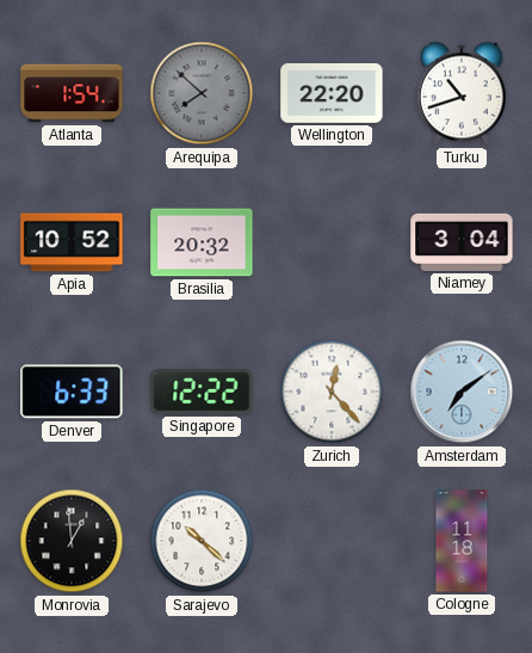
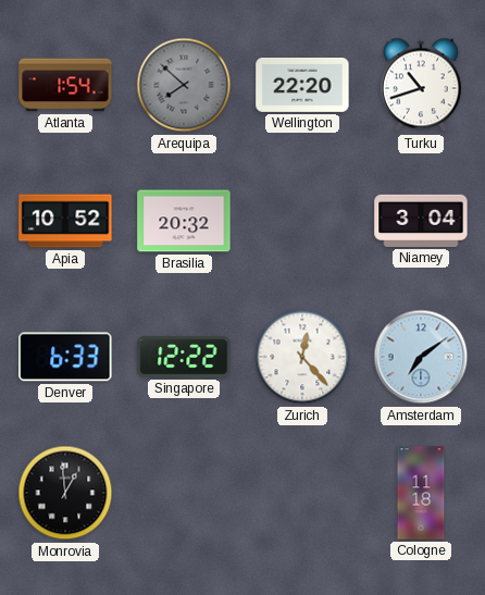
Sarajevo: 10:22 -> none (202, 541)
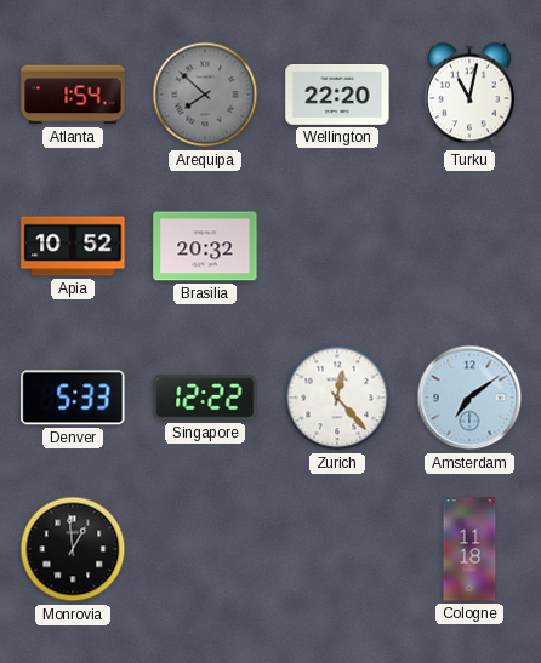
Turku: 10:42 -> 11:02 (469, 95)
Niamey: 3:04 -> none (421, 221)
Denver: 6:33 -> 5:33 (73, 398)
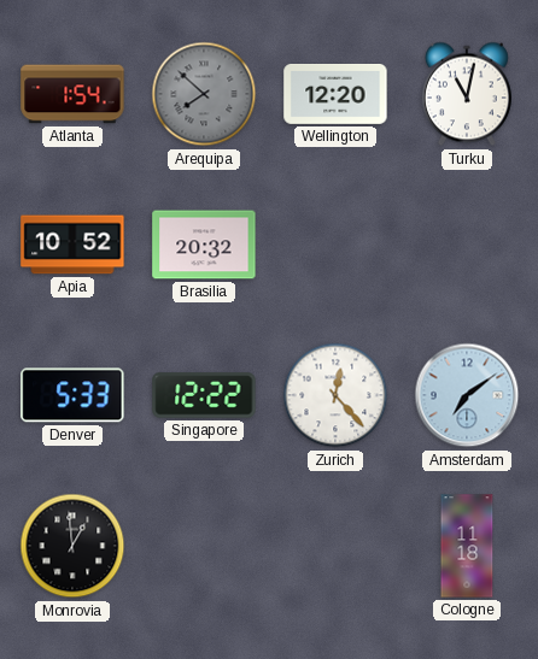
Wellington: 22:20 -> 12:20 (335, 95)
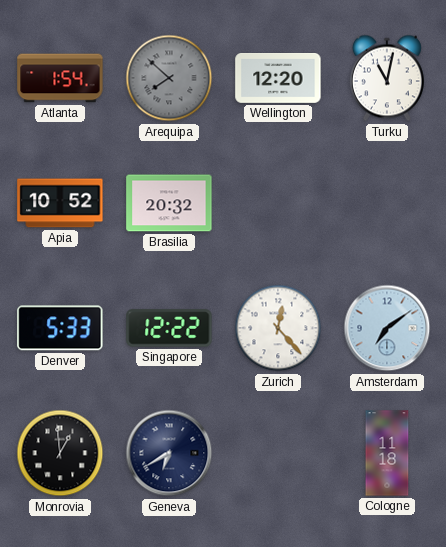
Geneva: none -> 6:40 (169, 453)
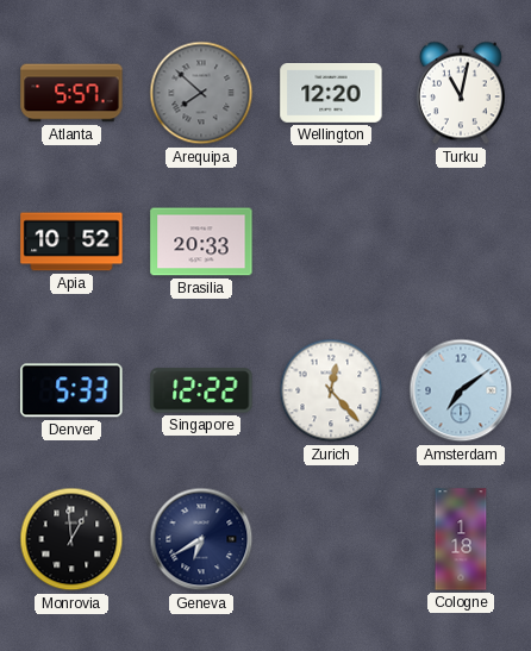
Atlanta: 1:54 -> 5:57 (71, 93)
Brasilia: 20:32 -> 20:33 (201, 242)
Cologne: 11:18 -> 1:18 (461, 539)
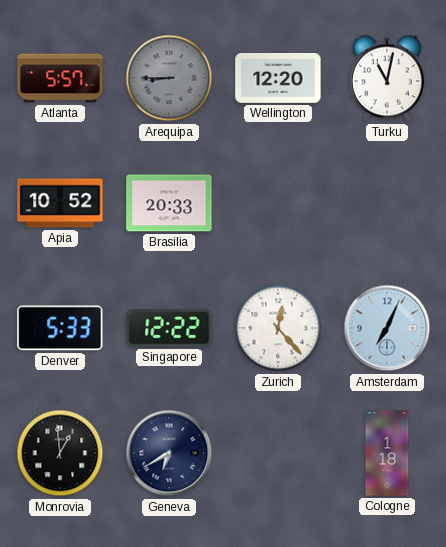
Arequipa: 7:52 -> 8:45 (169, 78)
Amsterdam: 7:09 -> 7:04 (387, 328)
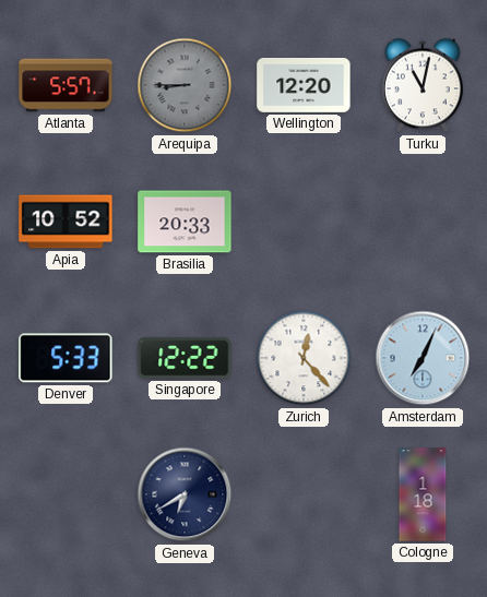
Monrovia: 12:59 -> none (60, 453)
